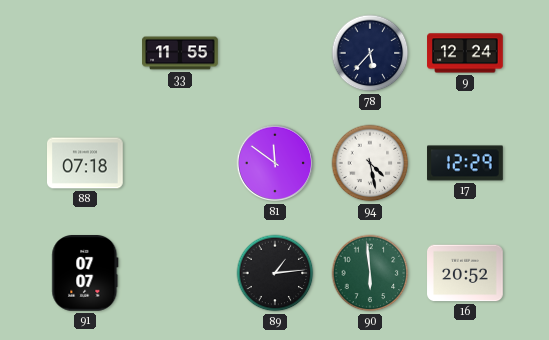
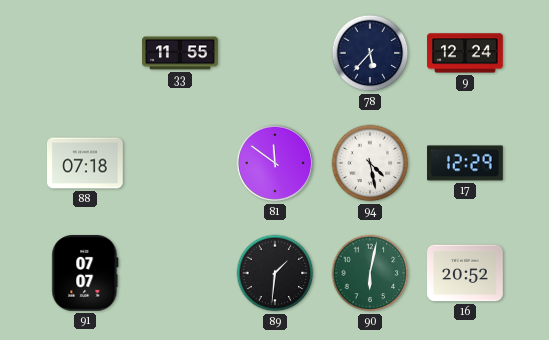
89: 1:14 -> 1:31 (275, 273)
90: 5:59 -> 6:02 (370, 273)
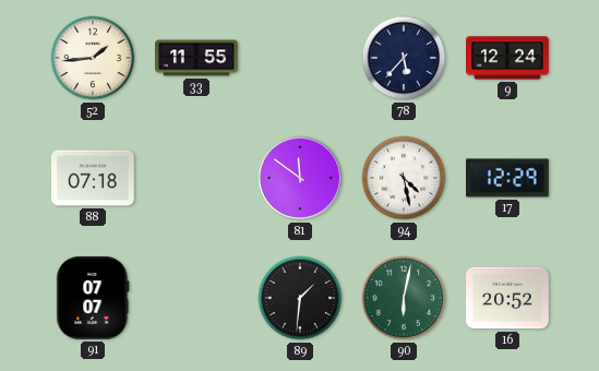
52: none -> 1:44 (93, 58)
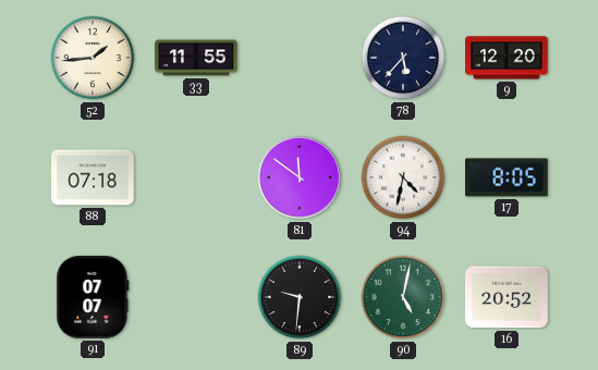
9: 12:24 -> 12:20 (507, 58)
94: 4:28 -> 4:32 (403, 177)
17: 12:29 -> 8:05 (507, 177)
89: 1:31 -> 9:31 (300, 297)
90: 6:02 -> 5:02 (403, 297)
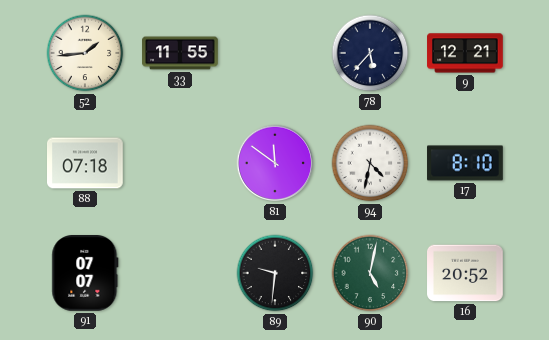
9: 12:20 -> 12:21 (465, 53)
17: 8:05 -> 8:10 (465, 163)
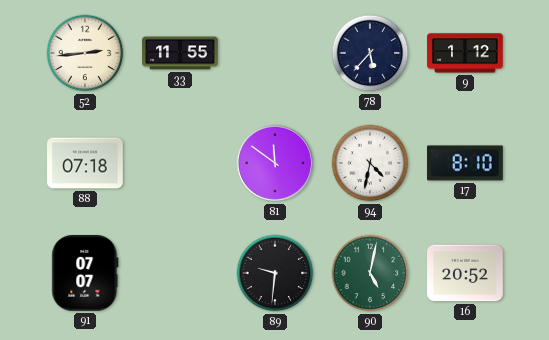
52: 1:44 -> 2:44 (85, 53)
9: 12:21 -> 1:12 (465, 53)
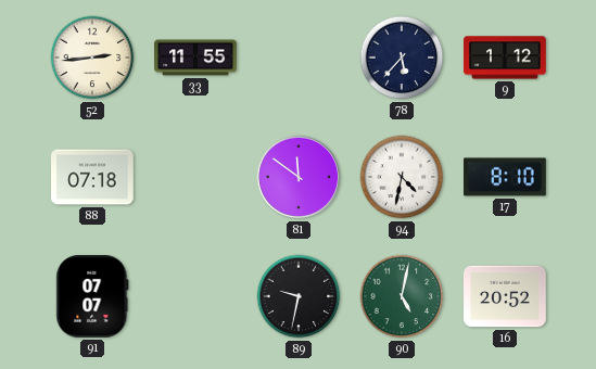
89: 9:31 -> 9:32 (299, 296)
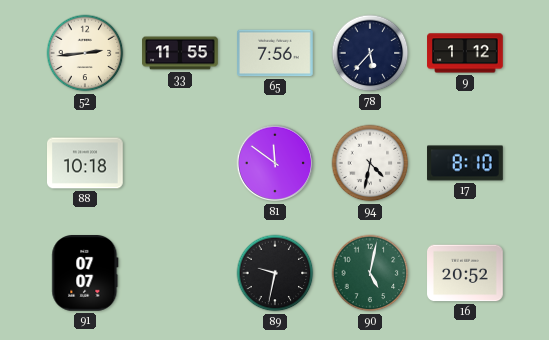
65: none -> 7:56 (276, 53)
88: 07:18 -> 10:18 (85, 163)
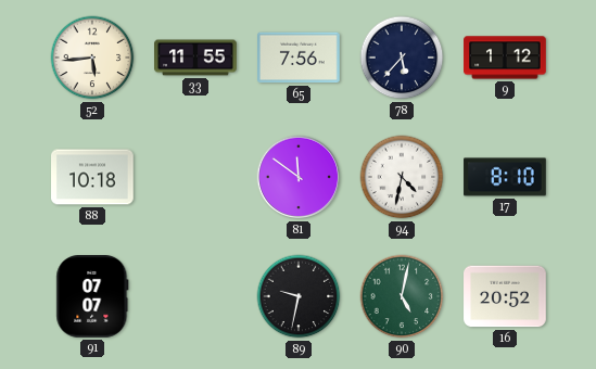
52: 2:44 -> 5:44 (92, 58)
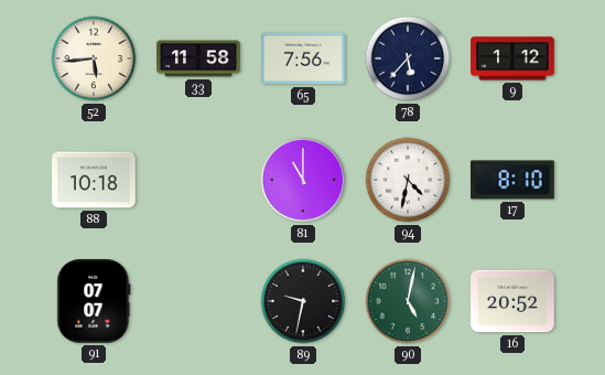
33: 11:55 -> 11:58 (198, 58)
81: 11:51 -> 11:00 (303, 180)
